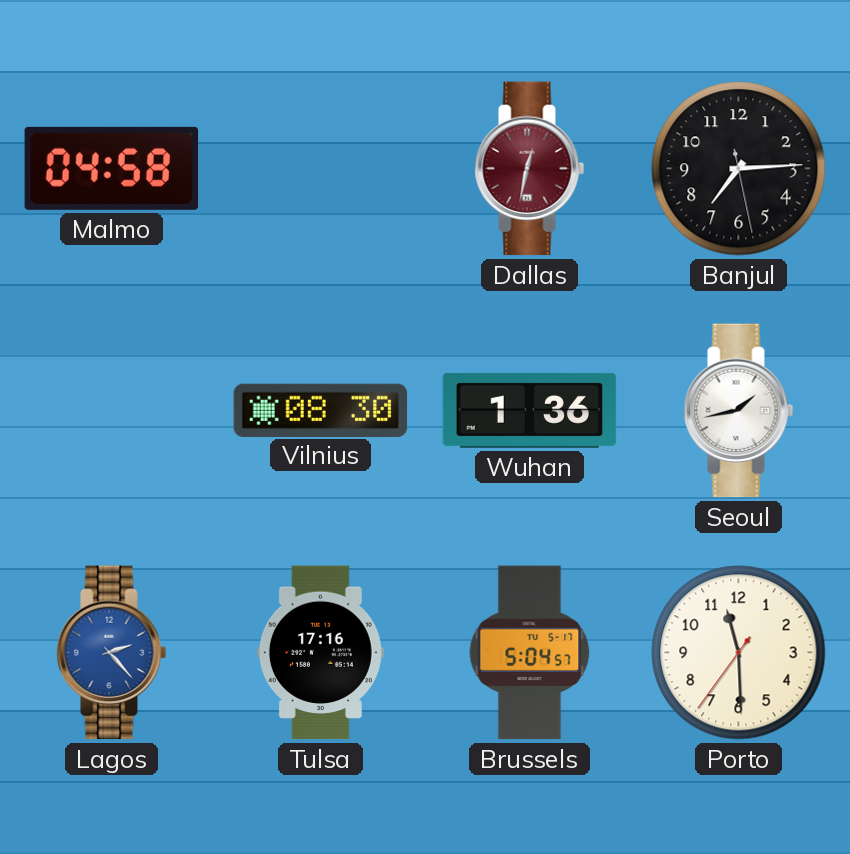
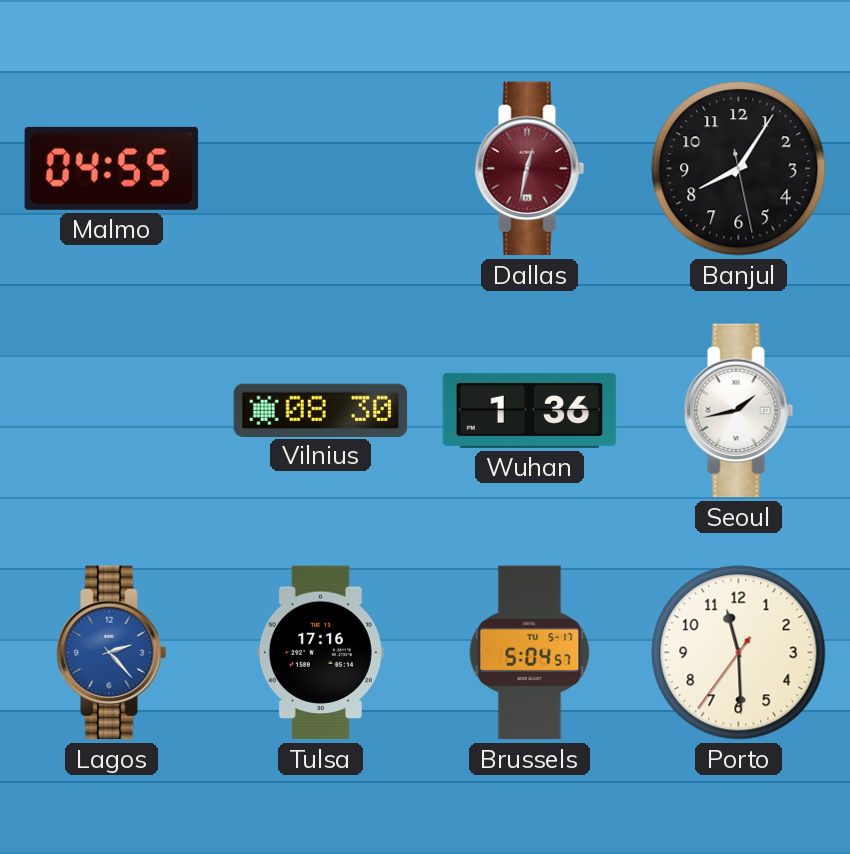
Malmo: 04:58 -> 04:55 (112, 168)
Banjul: 7:14 -> 8:05 (739, 169)
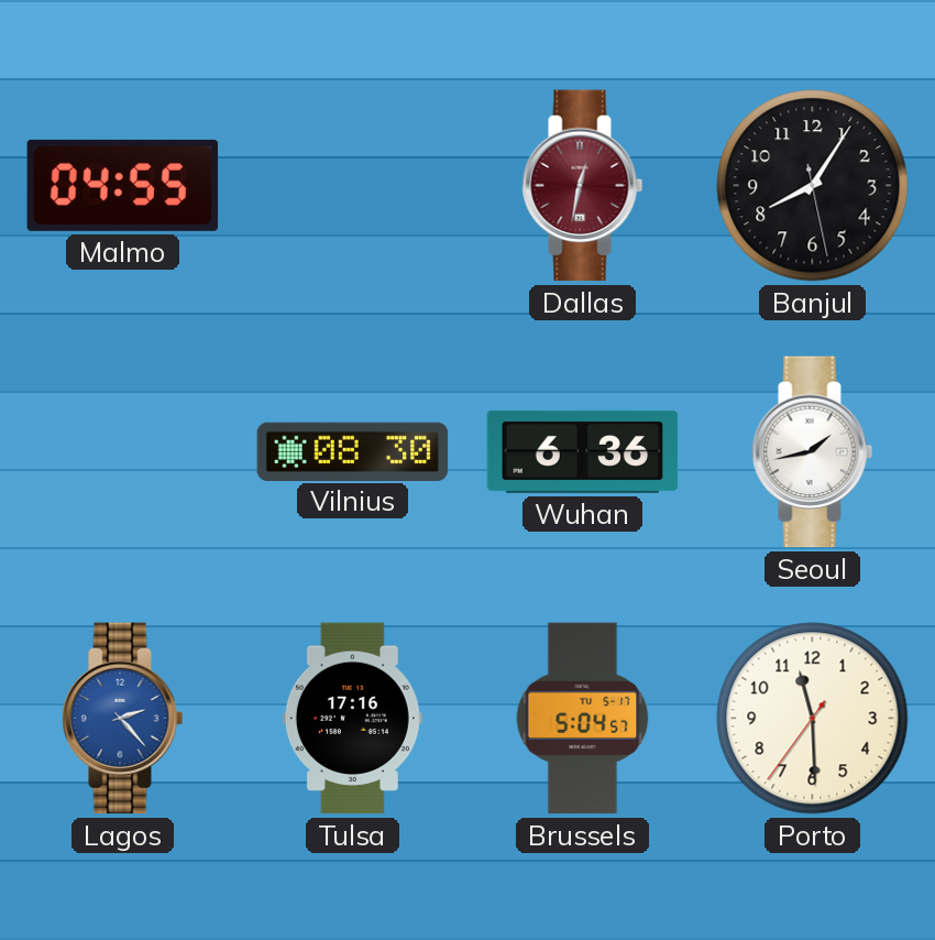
Wuhan: 1:36 -> 6:36 (583, 451)
